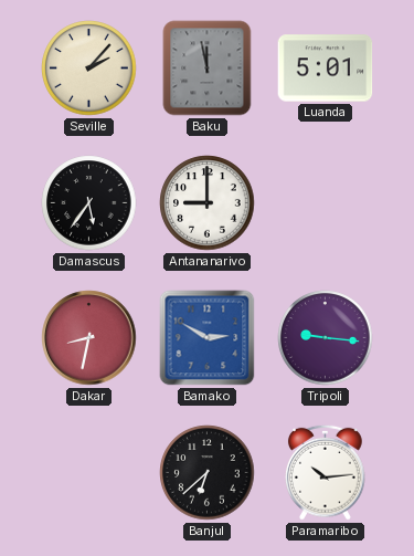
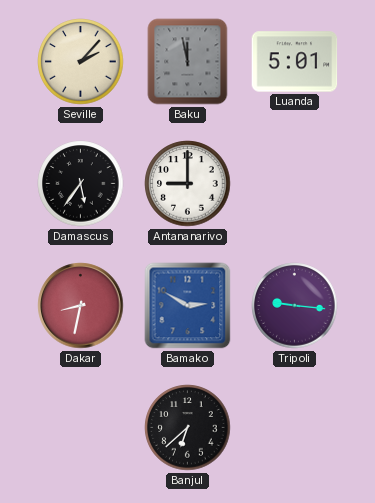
Paramaribo: 10:14 -> none (326, 472)
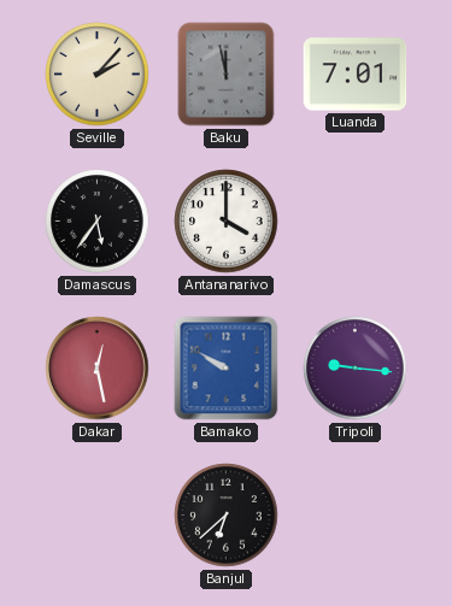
Luanda: 5:01 -> 7:01 (356, 75)
Antananarivo: 9:00 -> 4:00 (227, 222)
Dakar: 8:32 -> 12:28 (98, 369)
Bamako: 2:50 -> 9:50 (227, 369)
